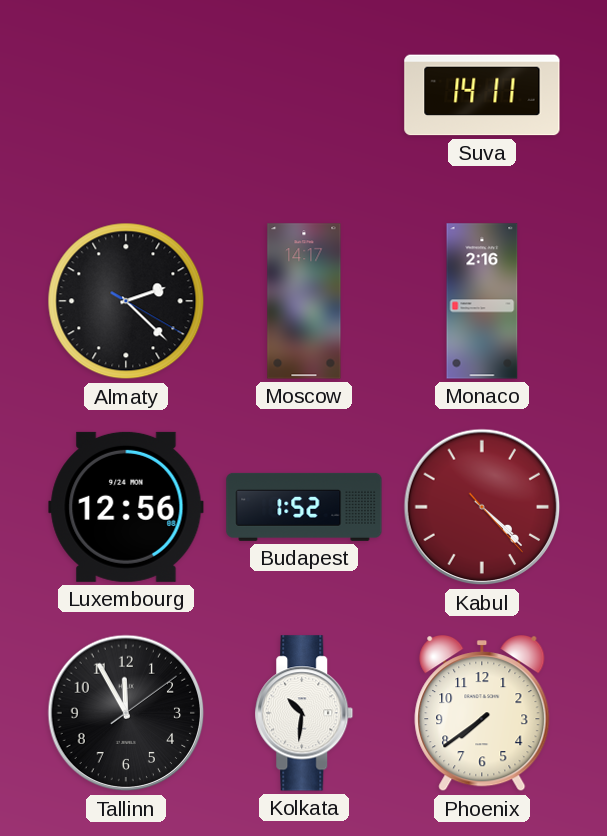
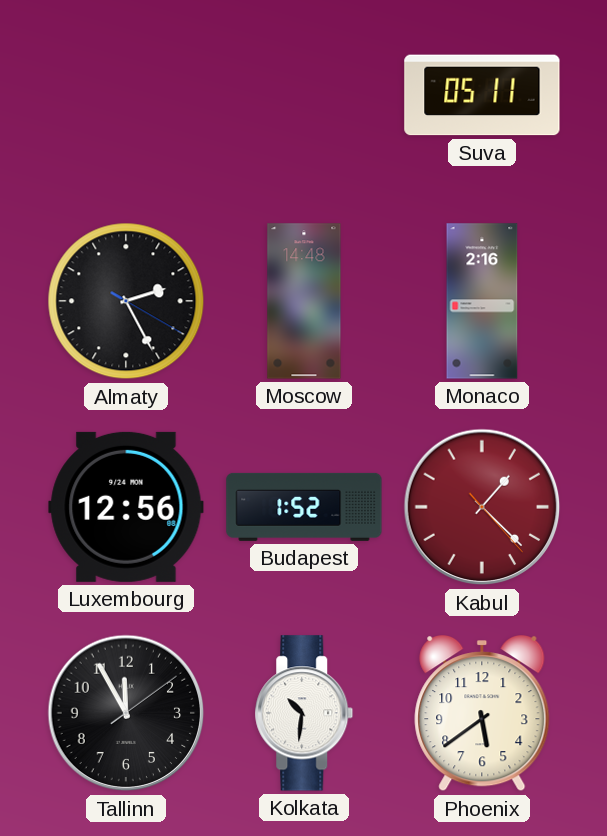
Suva: 14:11 -> 05:11 (482, 95)
Almaty: 2:22 -> 2:25 (126, 301)
Moscow: 14:17 -> 14:48 (304, 301)
Kabul: 4:22 -> 1:22 (482, 507)
Phoenix: 7:39 -> 5:39 (482, 714)
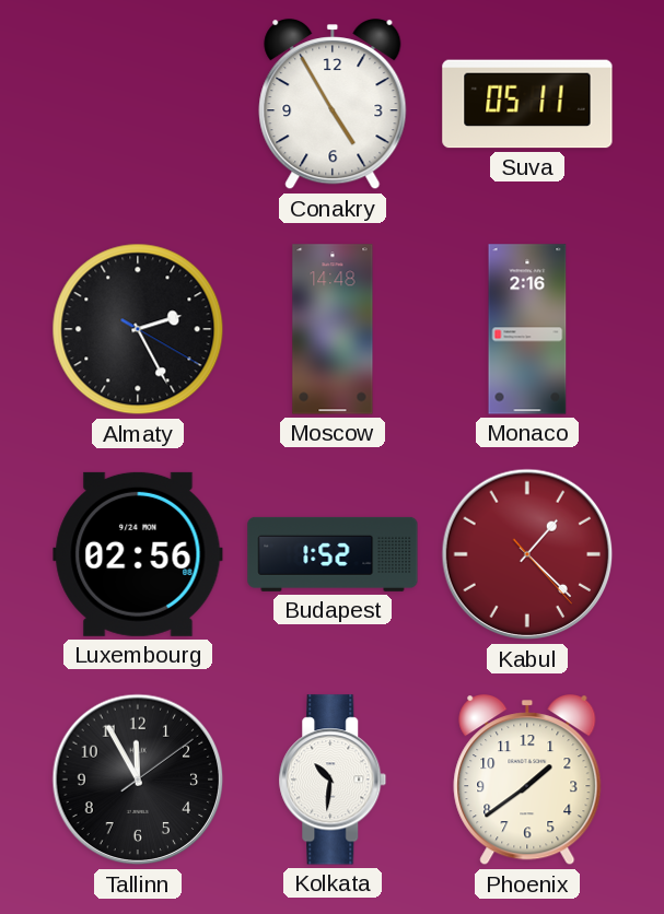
Conakry: none -> 4:55 (333, 105)
Luxembourg: 12:56 -> 02:56 (138, 554)
Phoenix: 5:39 -> 1:39 (527, 781)
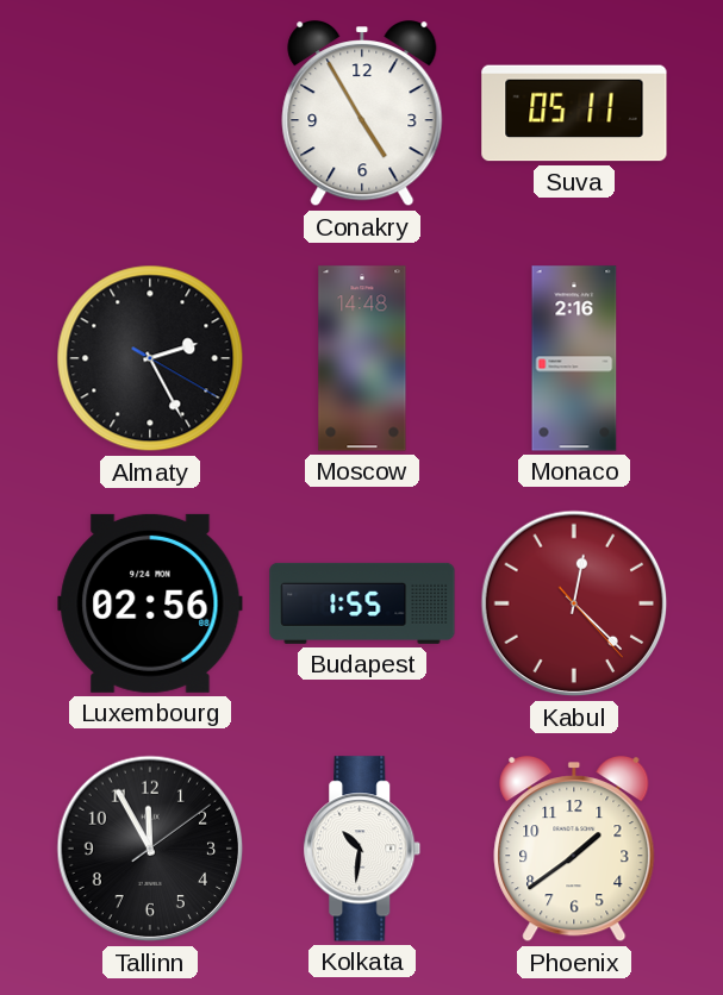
Budapest: 1:52 -> 1:55 (362, 603)
Kabul: 1:22 -> 12:22 (574, 603)
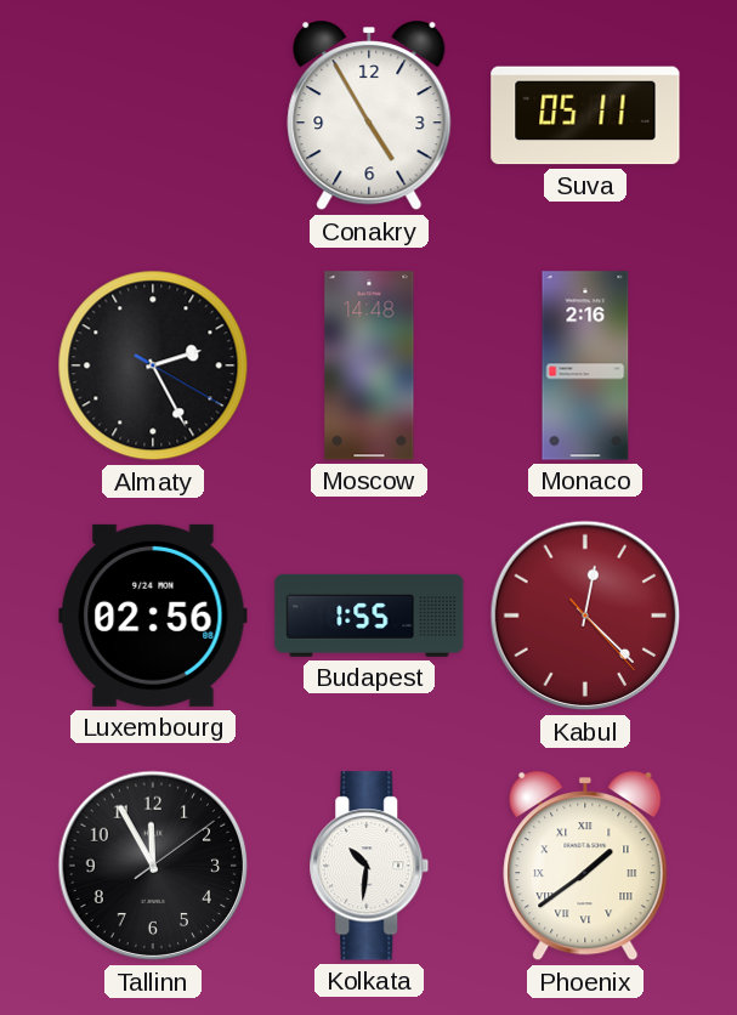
Phoenix numerals: Arabic -> Roman (585, 867)
